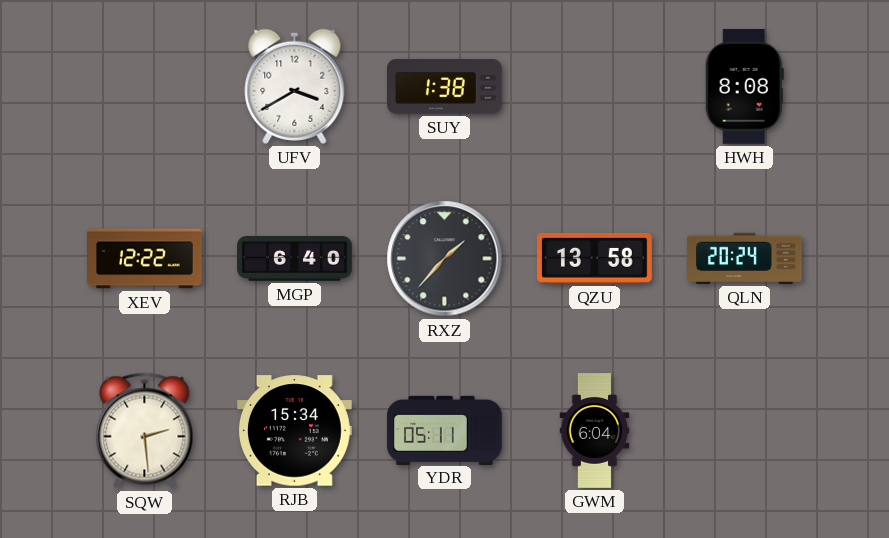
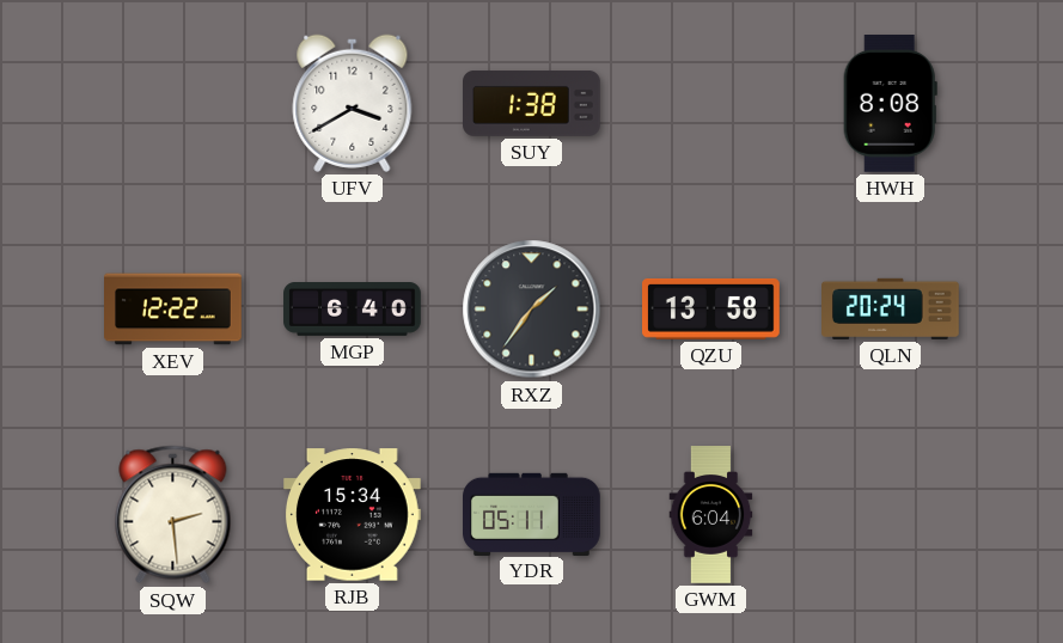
RXZ: 1:37 -> 1:36 (532, 310)
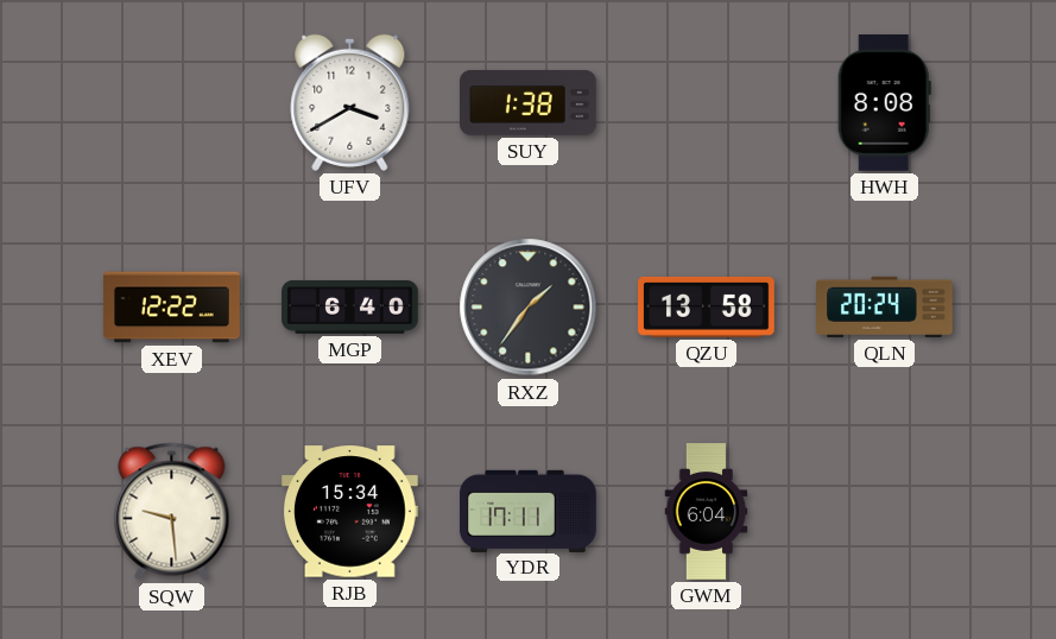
SQW: 2:29 -> 9:29 (172, 512)
YDR: 05:11 -> 17:11 (529, 511)
